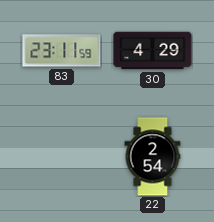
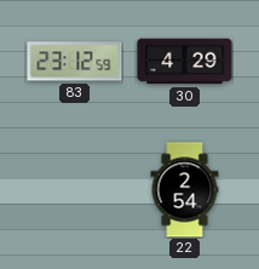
83: 23:11 -> 23:12 (75, 62)
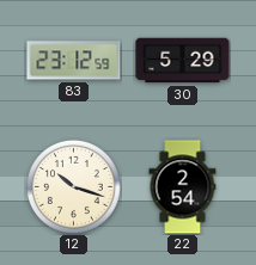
30: 4:29 -> 5:29 (183, 61)
12: none -> 10:18 (73, 186)
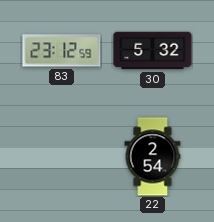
30: 5:29 -> 5:32 (153, 51)
12: 10:18 -> none (73, 186)
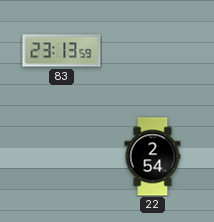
83: 23:12 -> 23:13 (62, 51)
30: 5:32 -> none (153, 51)
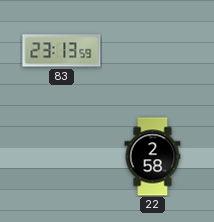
22: 2:54 -> 2:58 (153, 157)
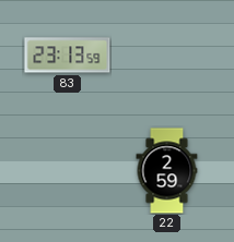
22: 2:58 -> 2:59 (167, 171)
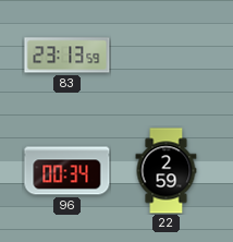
96: none -> 00:34 (68, 171)
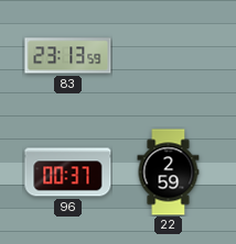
96: 00:34 -> 00:37 (68, 173)
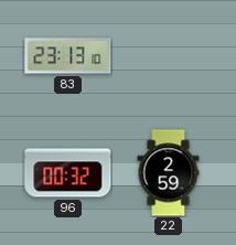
83: 23:13:59 -> 23:13:10 (68, 56)
96: 00:37 -> 00:32 (68, 173)
